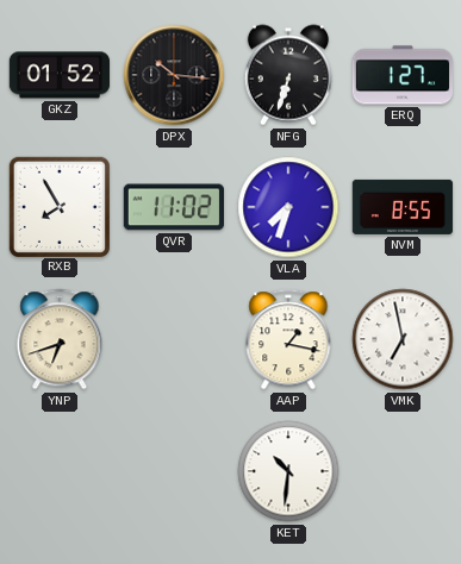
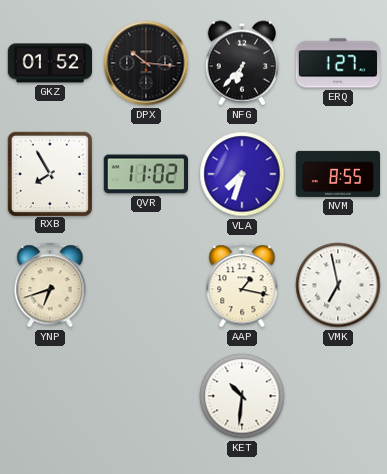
NFG: 6:33 -> 6:37 (242, 63)
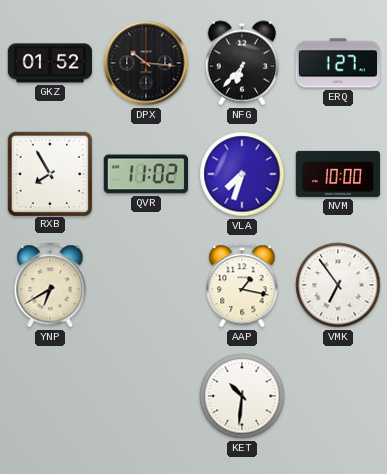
NVM: 8:55 -> 10:00 (338, 174)
YNP: 6:42 -> 6:40 (50, 285)
VMK: 6:58 -> 6:54 (338, 285)
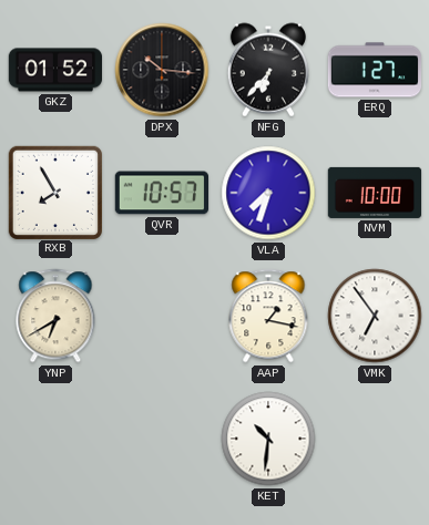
QVR: 11:02 -> 10:57 (161, 193)
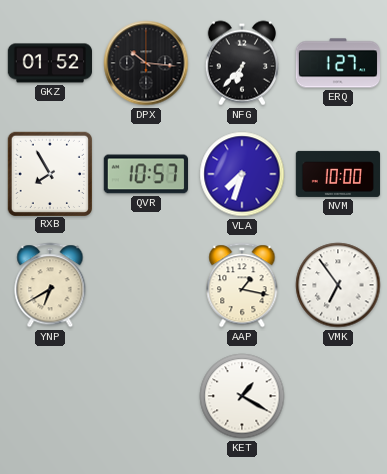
KET: 10:31 -> 1:20 (242, 396)
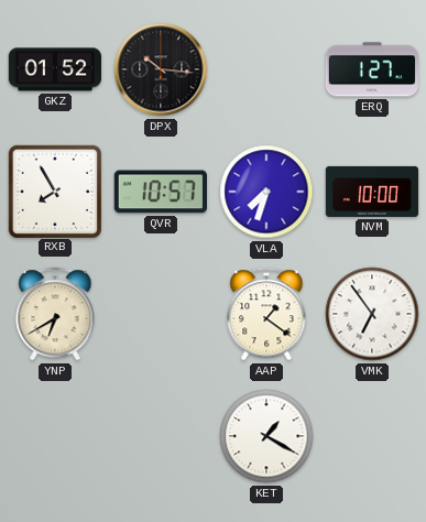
NFG: 6:37 -> none (242, 63)
AAP: 1:17 -> 1:21 (266, 314)
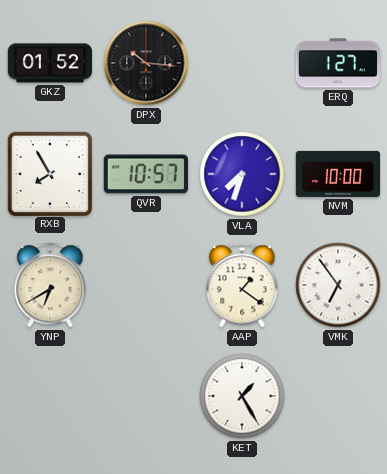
KET: 1:20 -> 1:25 (242, 396)
